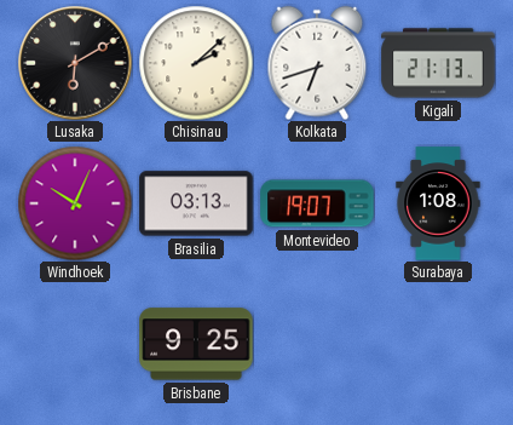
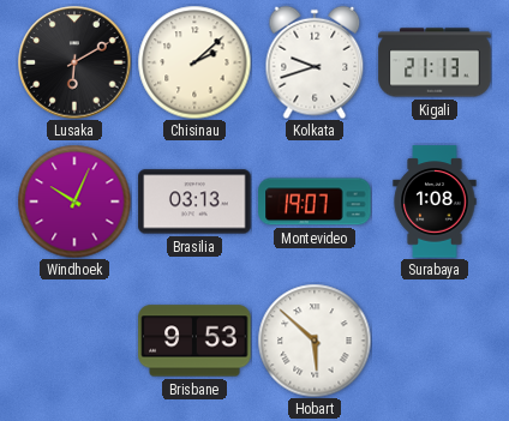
Kolkata: 6:42 -> 9:42 (315, 62)
Brisbane: 9:25 -> 9:53 (194, 341)
Hobart: none -> 5:52 (315, 341)
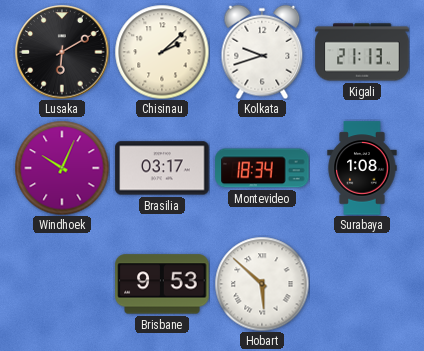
Brasilia: 03:13 -> 03:17 (162, 168)
Montevideo: 19:07 -> 18:34 (262, 168)
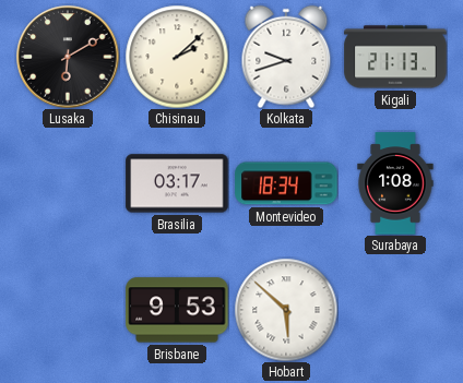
Windhoek: 10:04 -> none (62, 168)
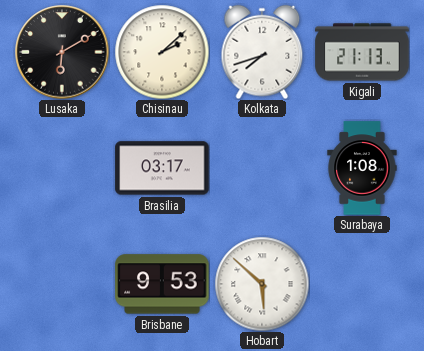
Kolkata: 9:42 -> 7:42 (262, 52)
Montevideo: 18:34 -> none (286, 183)
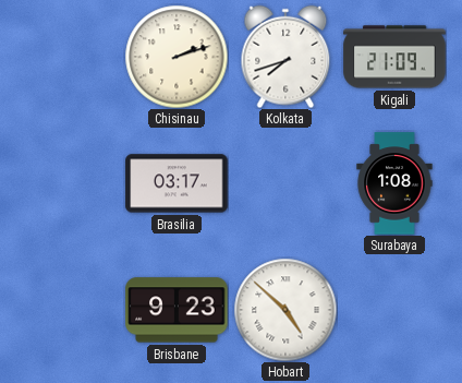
Lusaka: 6:10 -> none (62, 52)
Chisinau: 2:08 -> 2:12 (177, 57)
Kigali: 21:13 -> 21:09 (394, 57)
Brisbane: 9:53 -> 9:23 (177, 310)
Hobart: 5:52 -> 4:52 (285, 310)
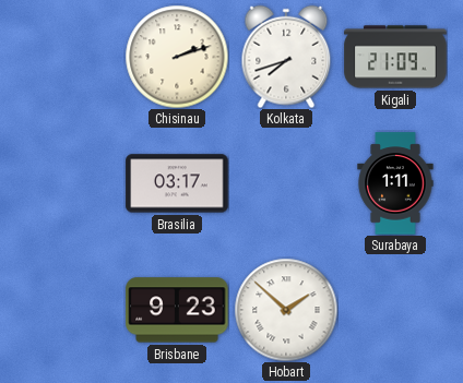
Surabaya: 1:08 -> 1:11 (395, 183)
Hobart: 4:52 -> 1:52 (286, 310)
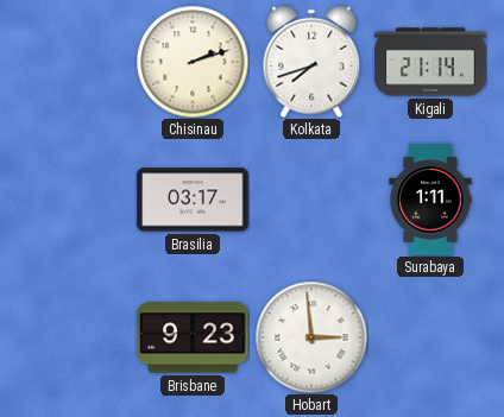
Kigali: 21:09 -> 21:14 (430, 62)
Hobart: 1:52 -> 2:59 (311, 337)
